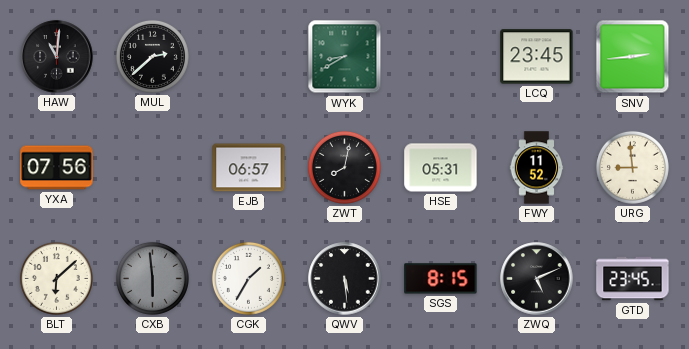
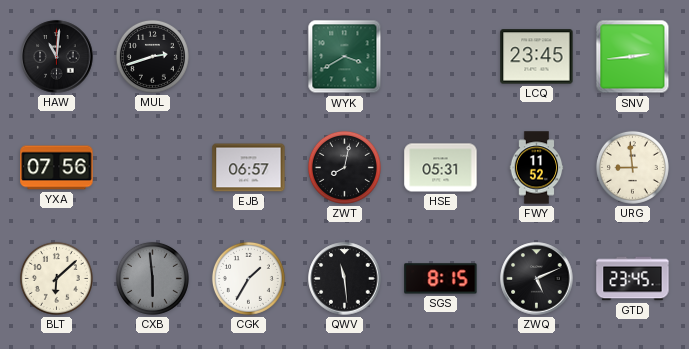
MUL: 2:38 -> 2:42 (152, 56)
WYK: 8:40 -> 3:40 (345, 57)
QWV: 5:29 -> 11:29 (345, 279)
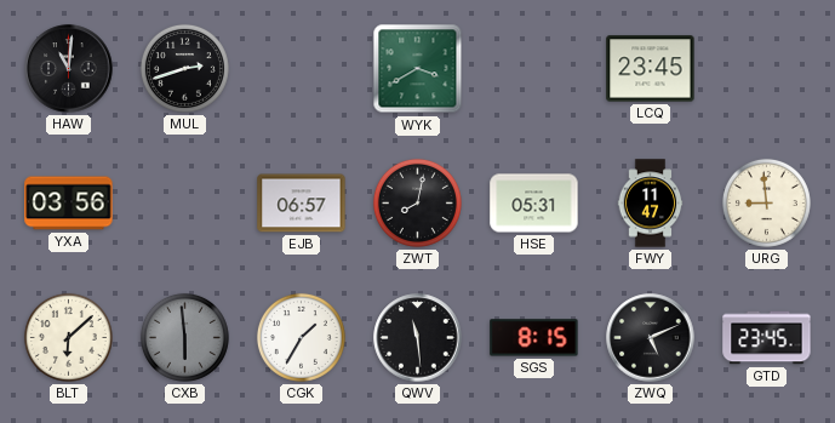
SNV: 2:44 -> none (633, 57)
YXA: 07:56 -> 03:56 (69, 204)
FWY: 11:52 -> 11:47 (651, 204)
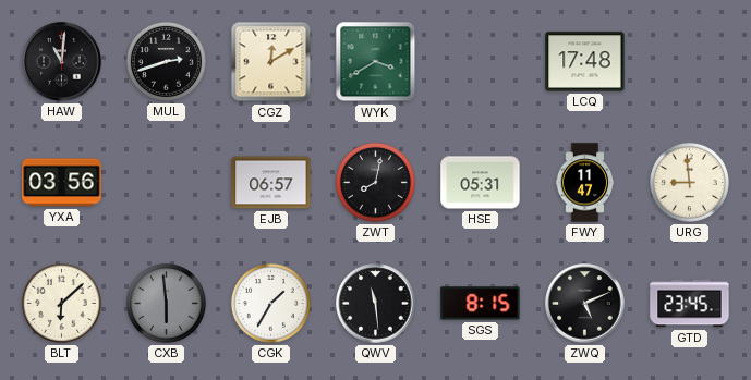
CGZ: none -> 12:10 (271, 62)
LCQ: 23:45 -> 17:48 (585, 62)
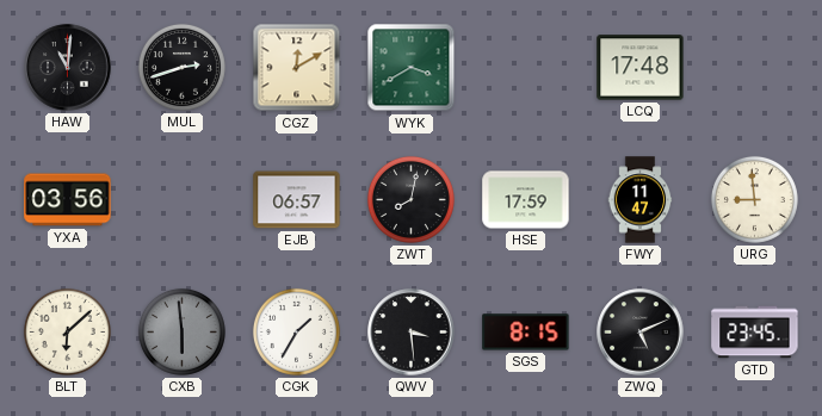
HSE: 05:31 -> 17:59 (526, 200)
QWV: 11:29 -> 3:29 (412, 333)
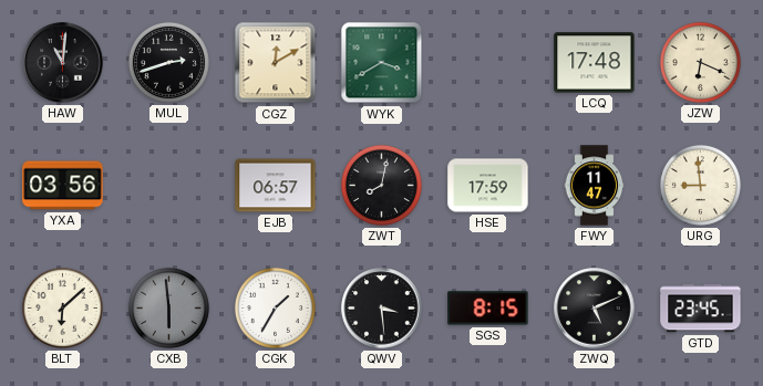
JZW: none -> 6:19 (700, 62)
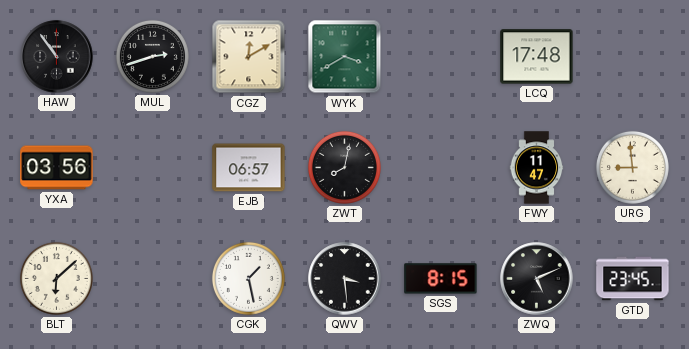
HAW: 11:01 -> 10:54 (57, 57)
JZW: 6:19 -> none (700, 62)
HSE: 17:59 -> none (488, 186)
CXB: 5:59 -> none (168, 307)
CGK: 1:35 -> 1:28 (248, 278)
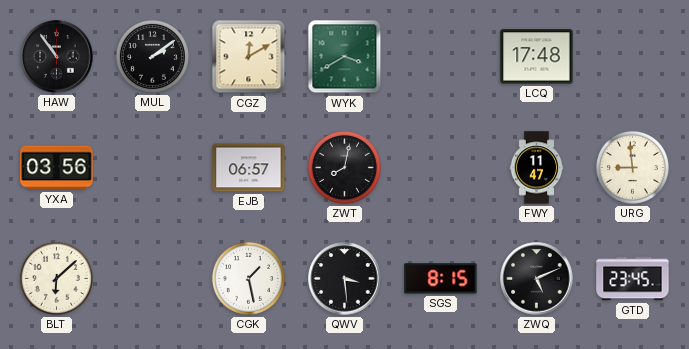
MUL: 2:42 -> 2:09 (152, 56)
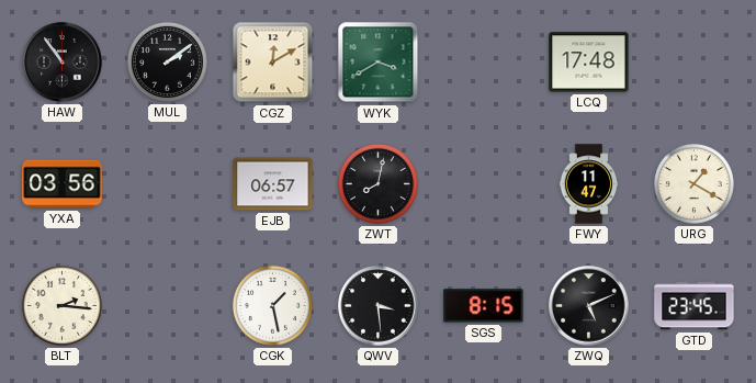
URG: 8:59 -> 1:20 (693, 183)
BLT: 6:08 -> 2:16 (61, 305)
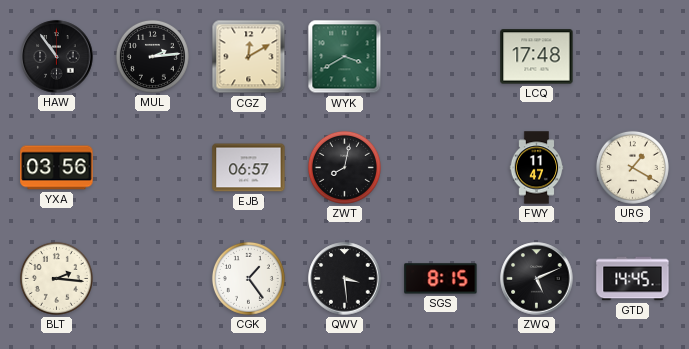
MUL: 2:09 -> 2:14 (152, 56)
CGK: 1:28 -> 1:24 (248, 278)
GTD: 23:45 -> 14:45 (633, 279)
